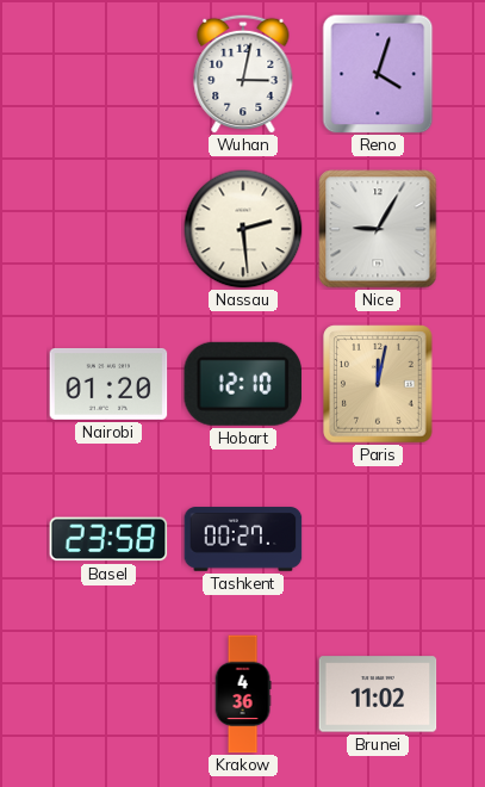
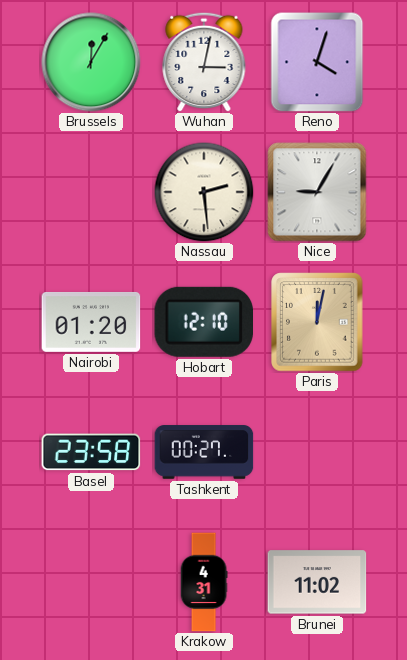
Brussels: none -> 12:05 (91, 62)
Krakow: 4:36 -> 4:31 (204, 582)
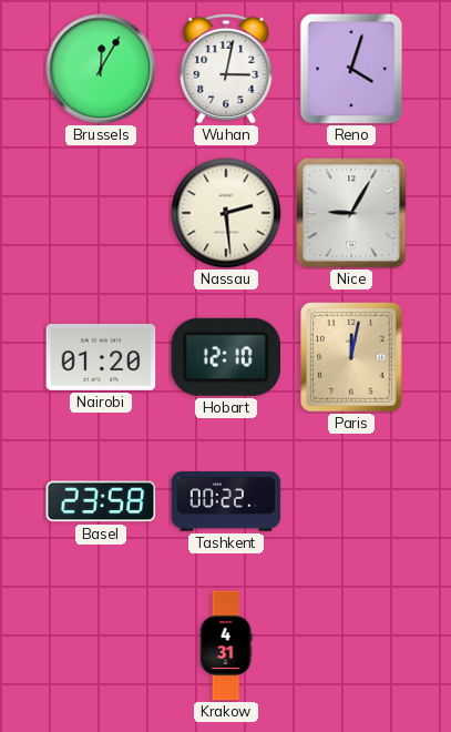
Tashkent: 00:27 -> 00:22 (226, 501)
Brunei: 11:02 -> none (317, 582)
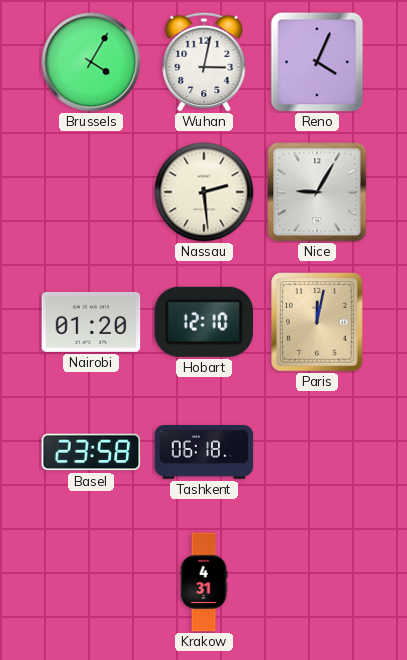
Brussels: 12:05 -> 4:05 (91, 62)
Reno: 4:03 -> 4:04 (317, 62)
Tashkent: 00:22 -> 06:18 (204, 452)
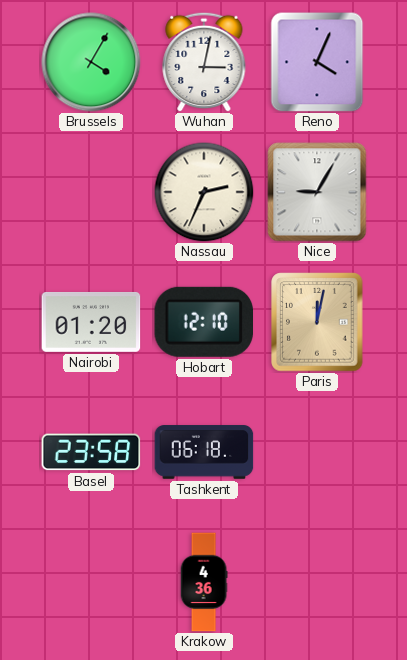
Nassau: 2:29 -> 2:34 (204, 192)
Krakow: 4:31 -> 4:36 (204, 582)
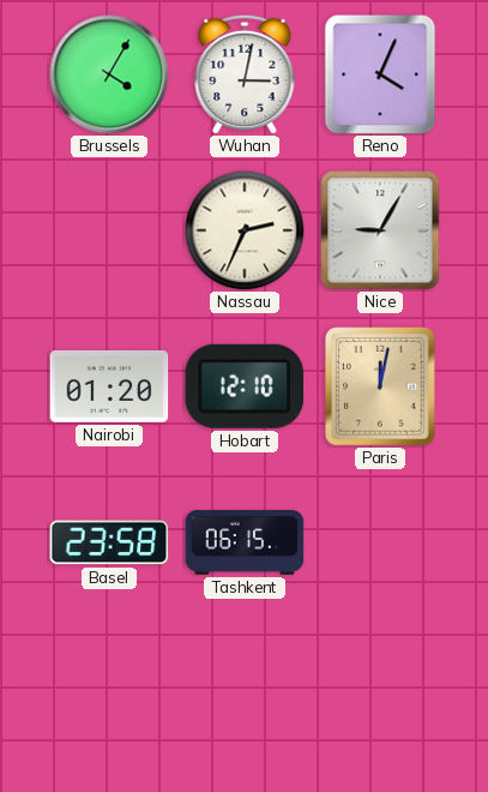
Tashkent: 06:18 -> 06:15 (245, 542)
Krakow: 4:36 -> none (204, 582)
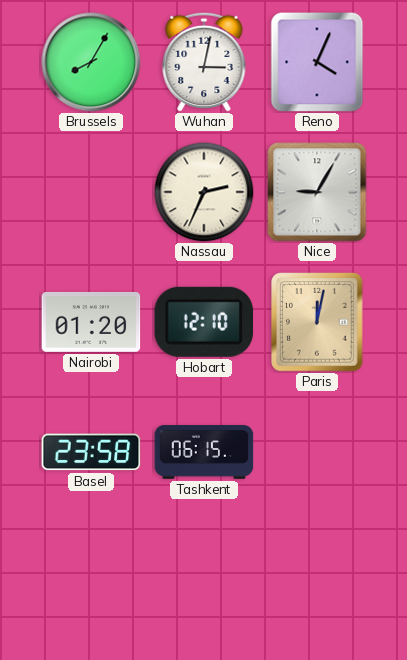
Brussels: 4:05 -> 8:05 (91, 62)
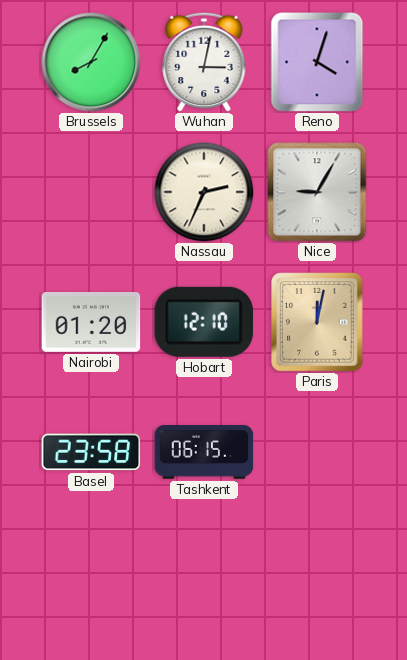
Reno: 4:04 -> 4:03 (317, 62)
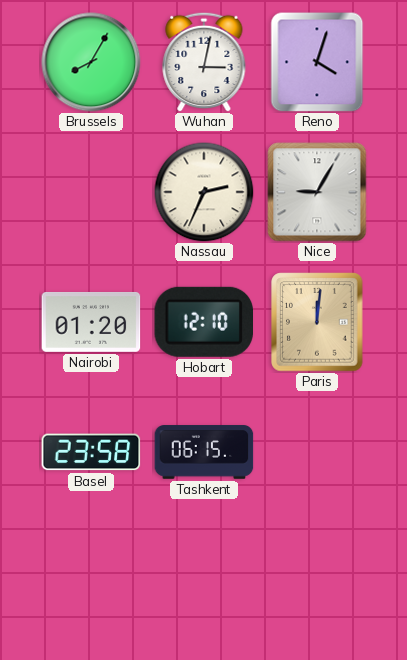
Paris: 12:02 -> 12:01 (317, 322)
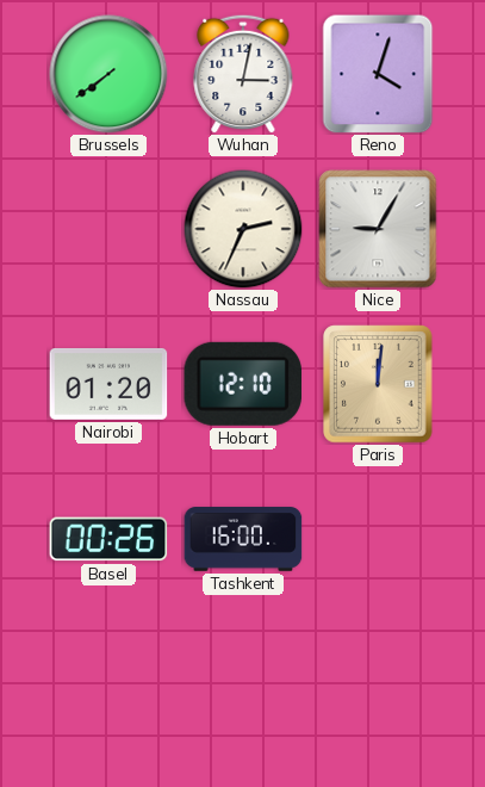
Brussels: 8:05 -> 7:39 (108, 74)
Basel: 23:58 -> 00:26 (108, 539)
Tashkent: 06:15 -> 16:00 (243, 539)
